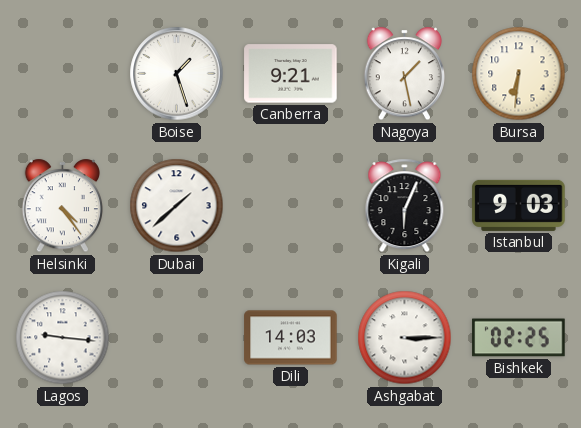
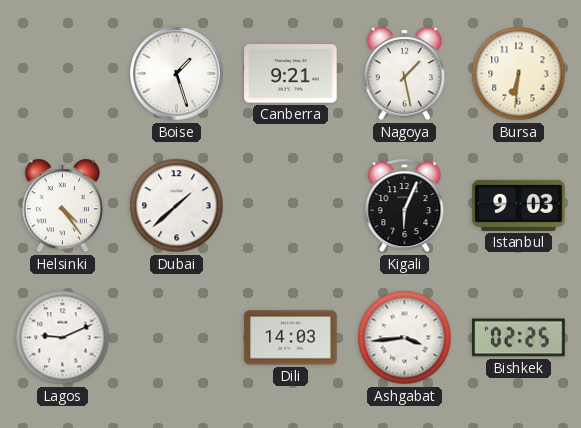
Lagos: 9:16 -> 9:11 (63, 338)
Ashgabat: 3:15 -> 3:44 (405, 338)
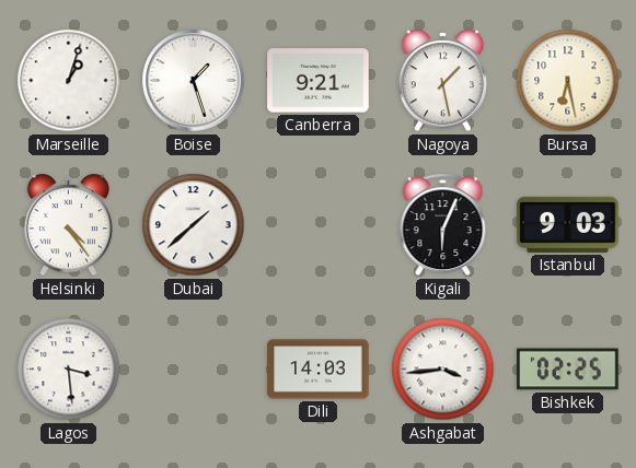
Marseille: none -> 1:03 (69, 81)
Bursa: 6:31 -> 6:28 (568, 81)
Lagos: 9:11 -> 3:29 (69, 370)
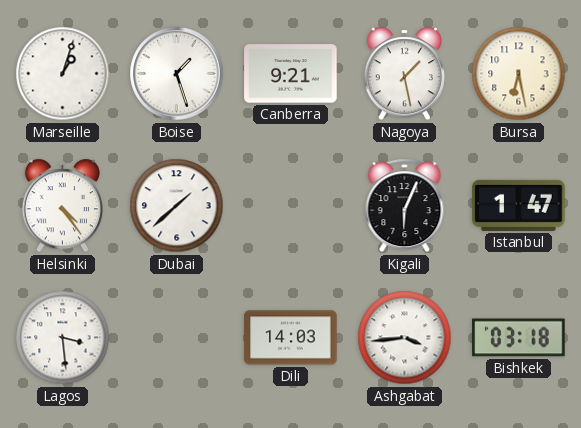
Istanbul: 9:03 -> 1:47 (519, 205)
Bishkek: 02:25 -> 03:18 (519, 338)
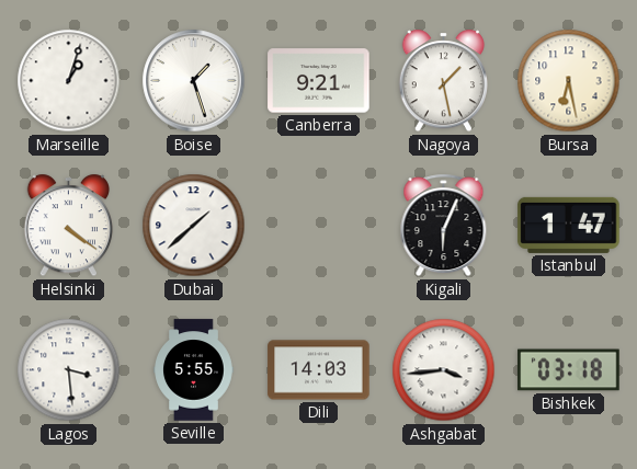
Helsinki: 4:24 -> 4:21 (68, 226)
Seville: none -> 5:55 (194, 370)
